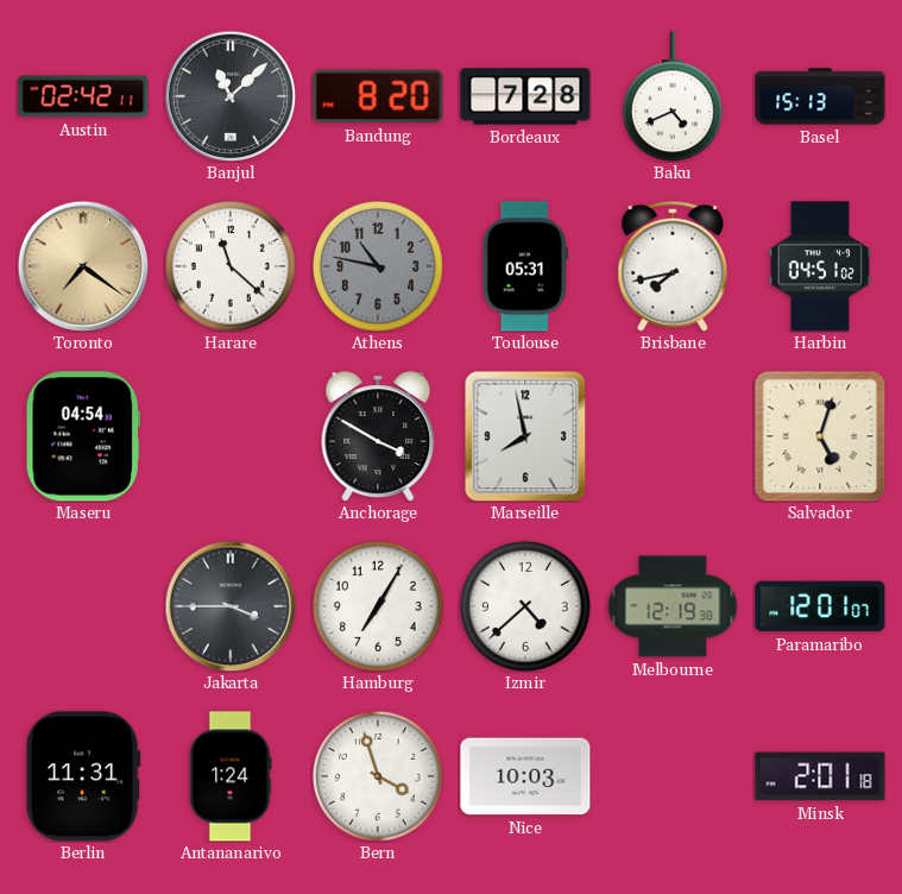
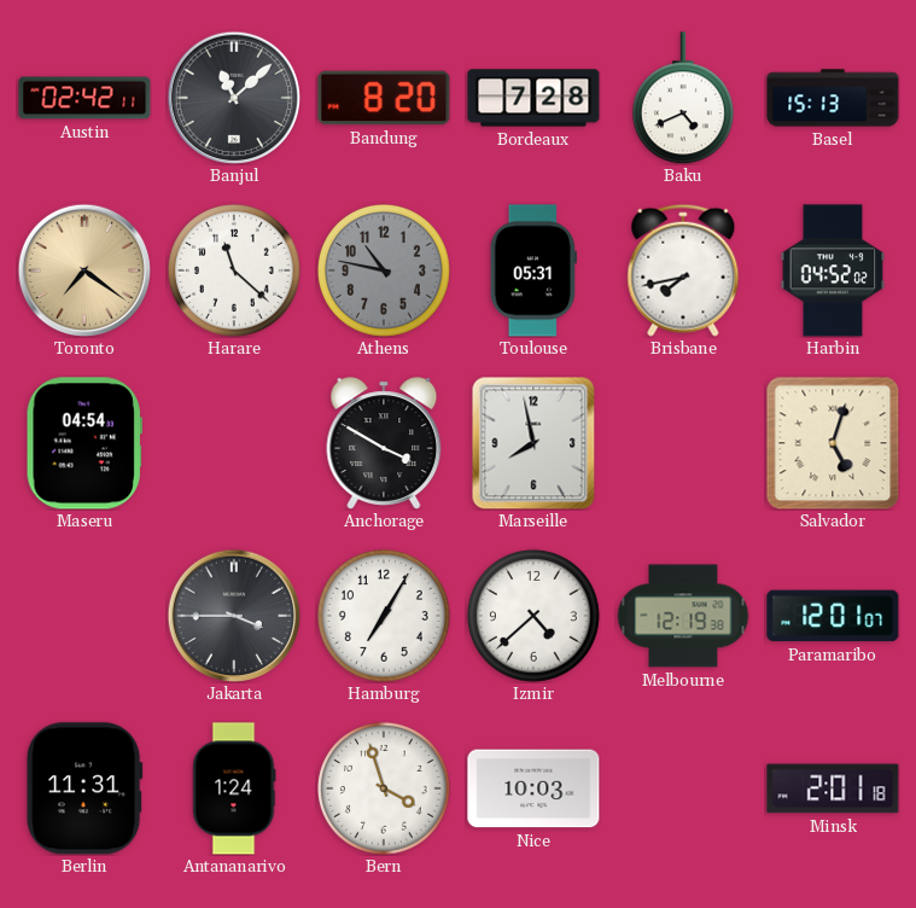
Harbin: 04:51 -> 04:52 (833, 270)
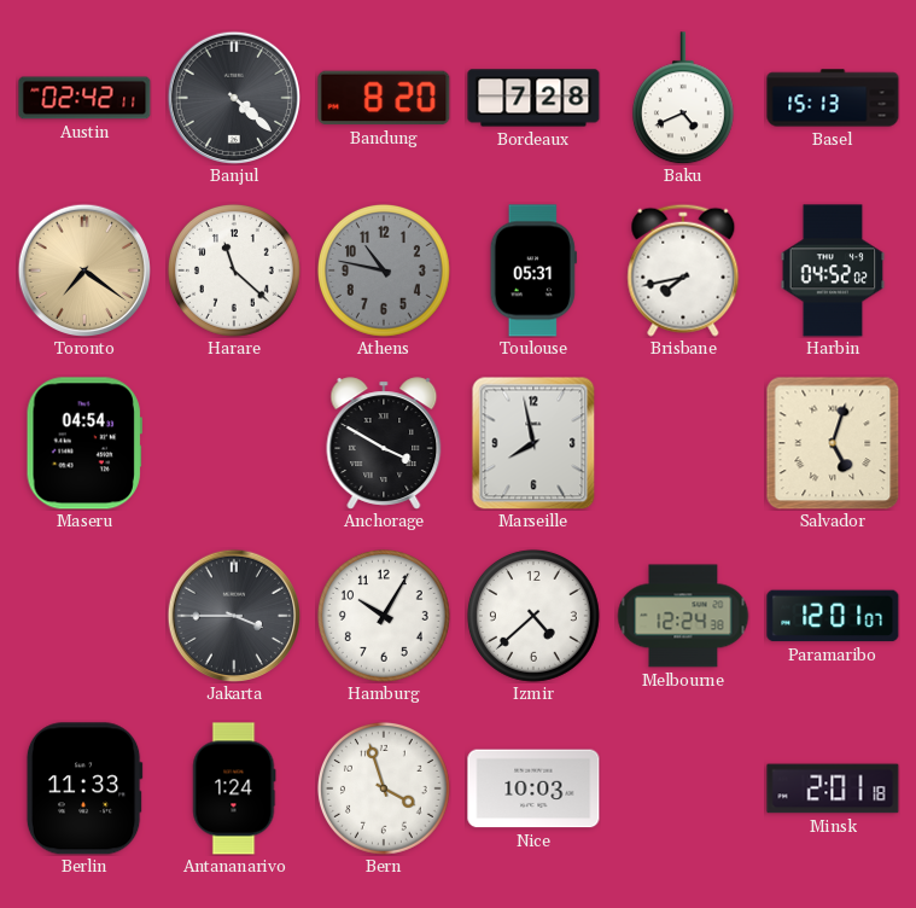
Banjul: 11:08 -> 4:22 (233, 97)
Hamburg: 7:05 -> 10:05 (384, 616)
Melbourne: 12:19 -> 12:24 (683, 616)
Berlin: 11:31 -> 11:33 (84, 788)
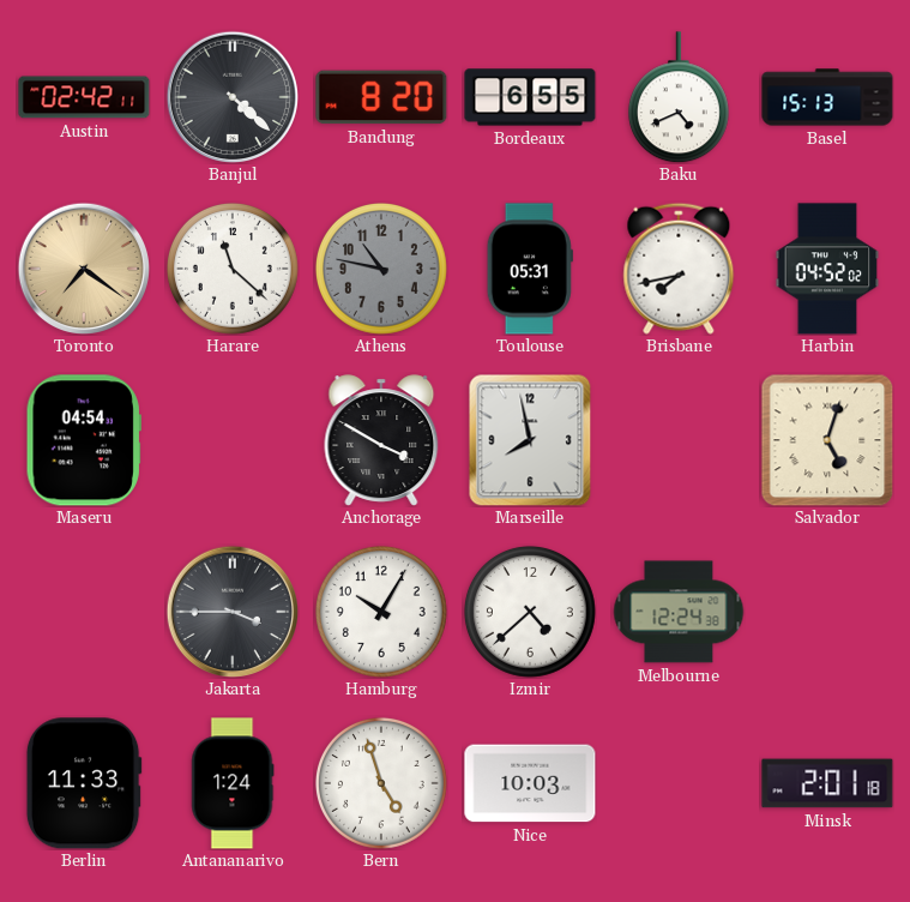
Bordeaux: 7:28 -> 6:55 (530, 97)
Paramaribo: 12:01 -> none (833, 616)
Bern: 3:57 -> 4:57 (381, 783)
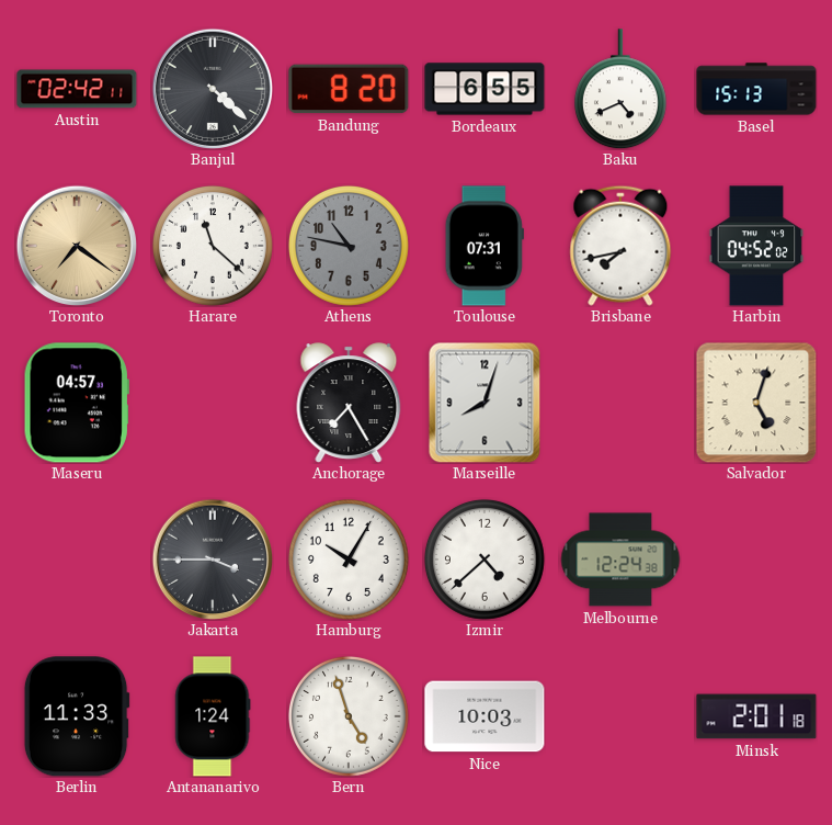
Toulouse: 05:31 -> 07:31 (485, 246)
Maseru: 04:54 -> 04:57 (77, 403)
Anchorage: 3:50 -> 7:25 (349, 403)
Marseille: 7:58 -> 8:03 (485, 403)
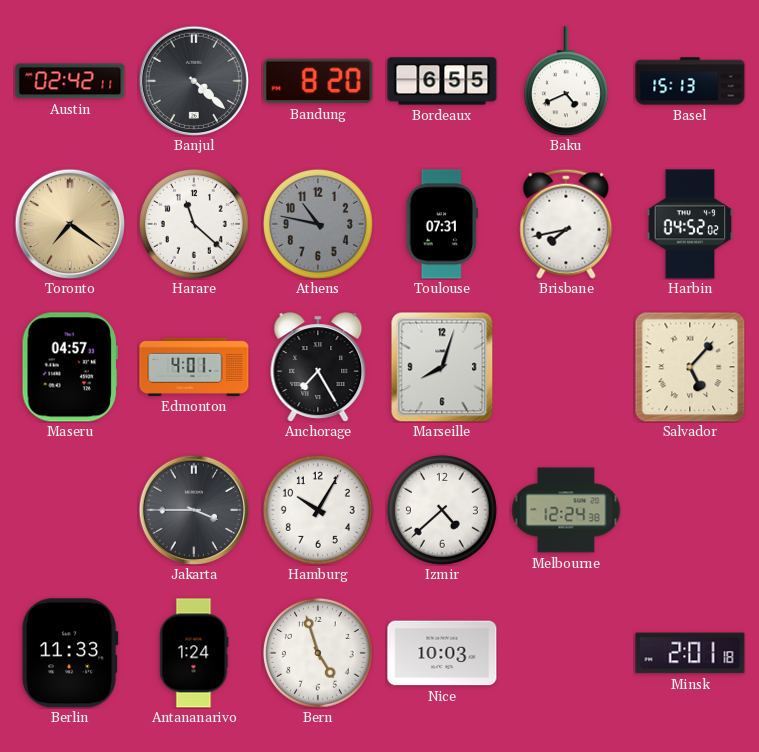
Edmonton: none -> 4:01 (194, 367)
Salvador: 5:03 -> 5:07 (690, 367)
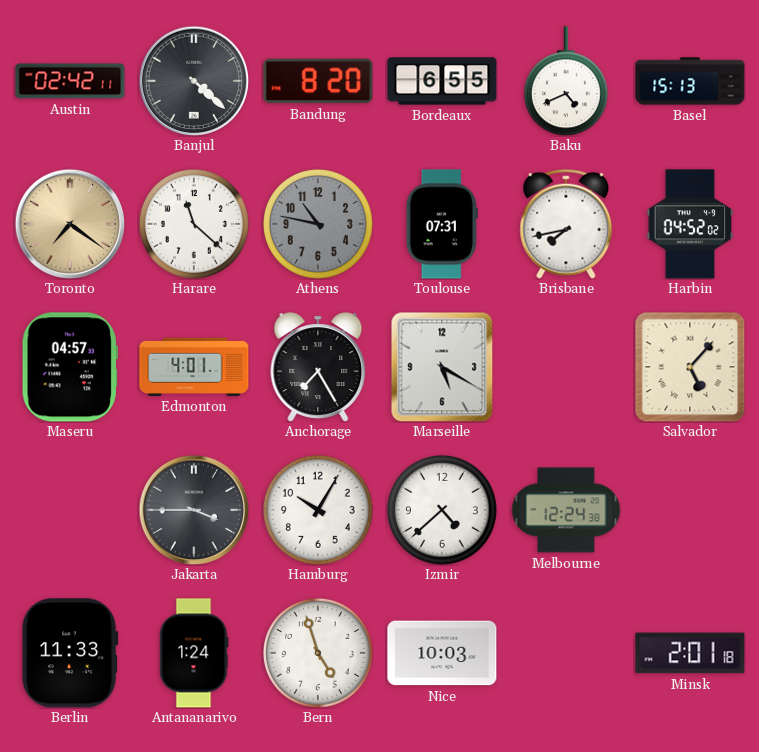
Marseille: 8:03 -> 5:20 (442, 367)
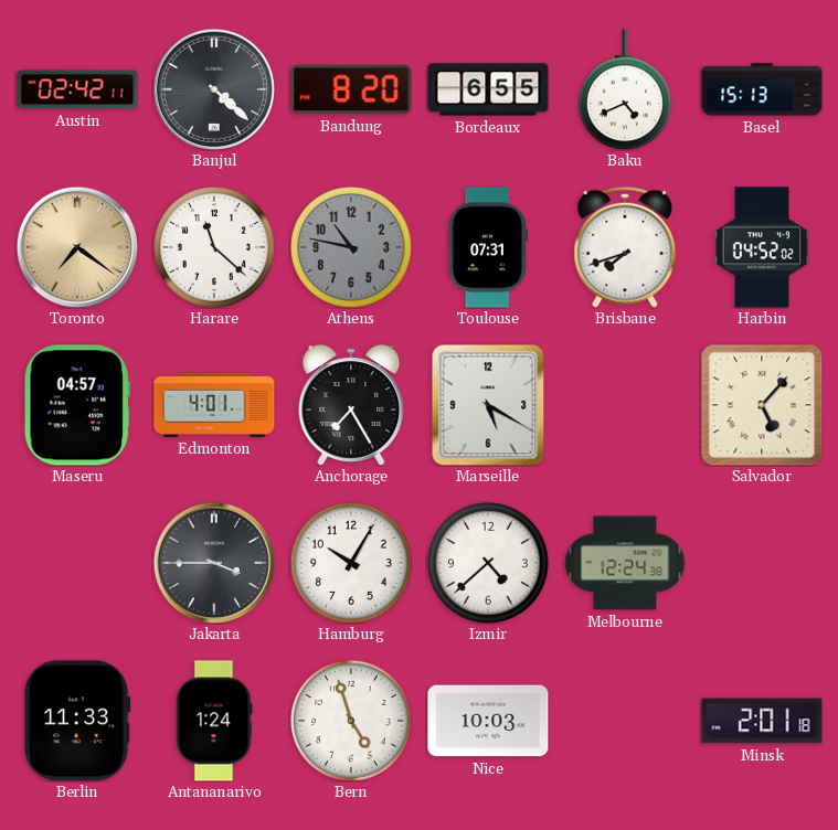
Brisbane: 7:43 -> 7:42 (625, 247)
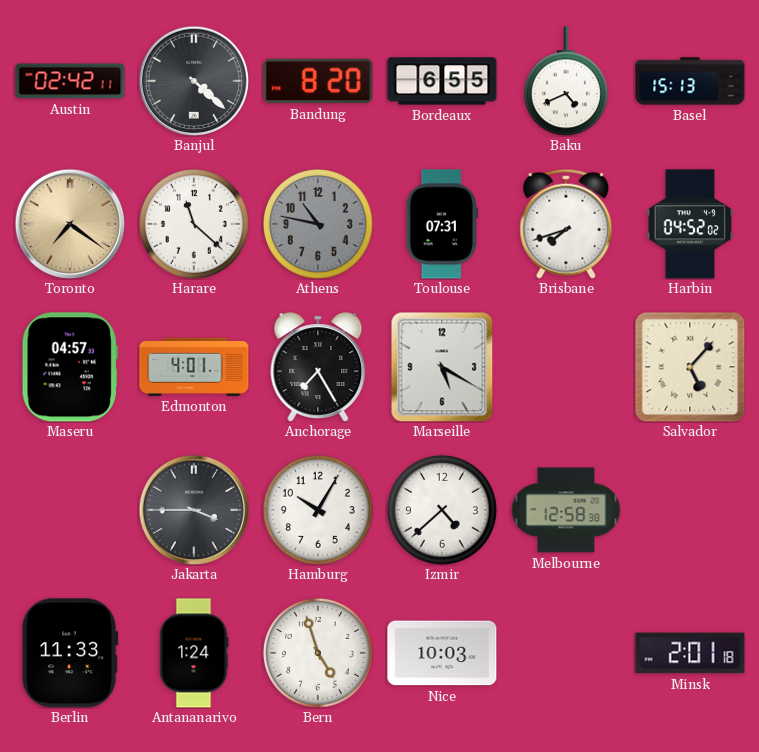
Melbourne: 12:24 -> 12:58 (566, 510)
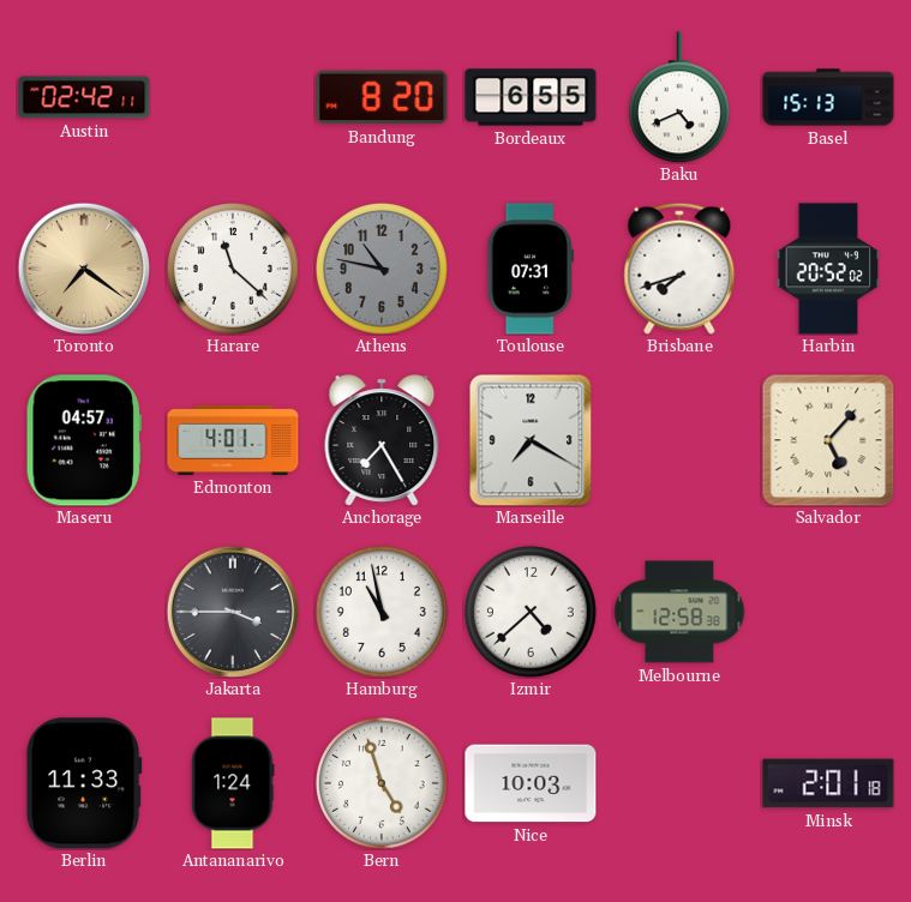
Banjul: 4:22 -> none (193, 80)
Harbin: 04:52 -> 20:52 (828, 269)
Marseille: 5:20 -> 7:20 (531, 440)
Hamburg: 10:05 -> 10:58 (382, 612)
